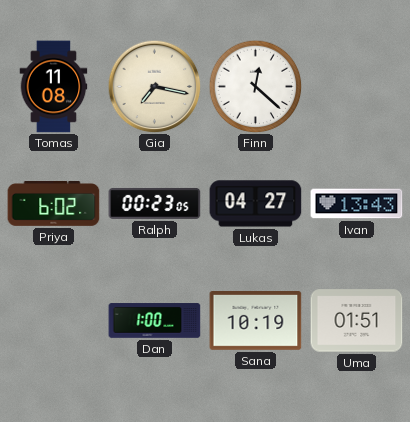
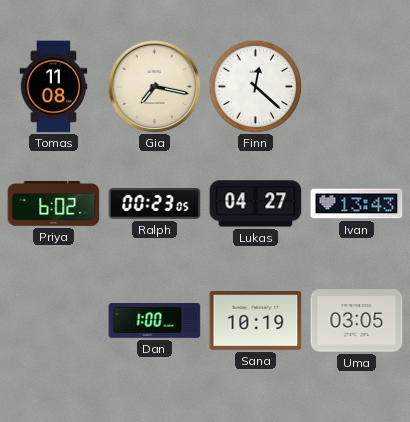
Uma: 01:51 -> 03:05 (357, 321)
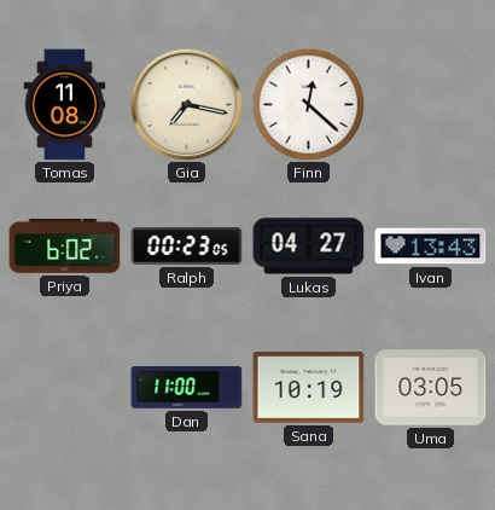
Dan: 1:00 -> 11:00 (187, 388)
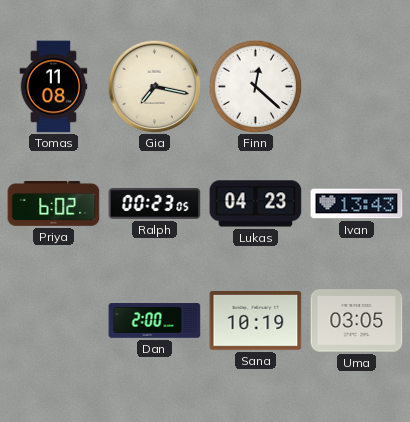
Lukas: 04:27 -> 04:23 (256, 204)
Dan: 11:00 -> 2:00 (155, 321)
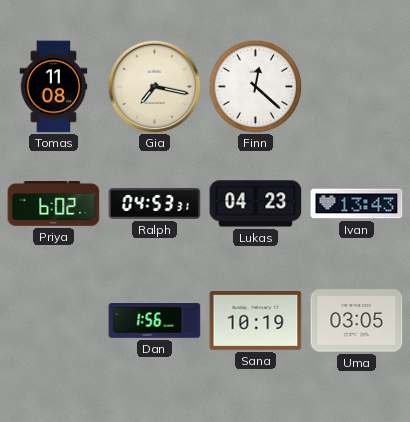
Ralph: 00:23 -> 04:53 (155, 204)
Dan: 2:00 -> 1:56 (155, 321)
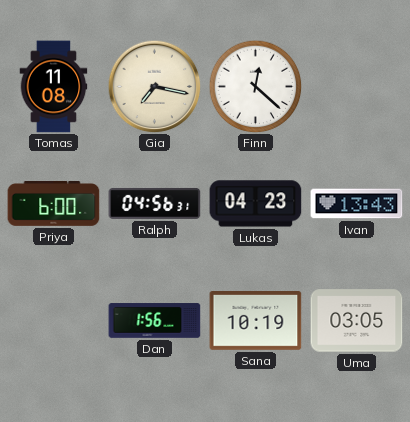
Priya: 6:02 -> 6:00 (54, 204)
Ralph: 04:53 -> 04:56 (155, 204)
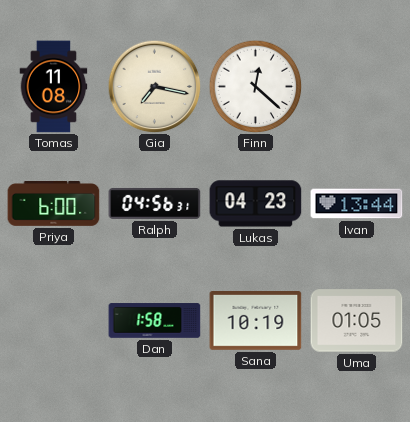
Ivan: 13:43 -> 13:44 (357, 204)
Dan: 1:56 -> 1:58 (155, 321)
Uma: 03:05 -> 01:05 (357, 321)
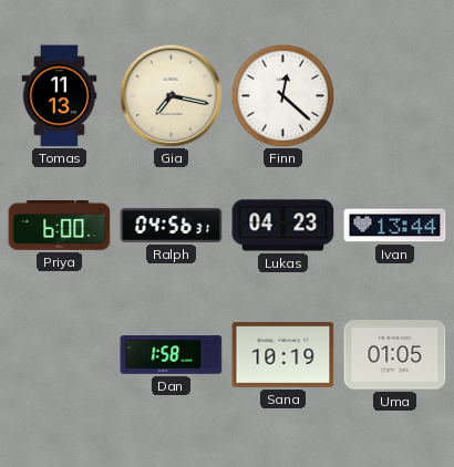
Tomas: 11:08 -> 11:13 (60, 96)
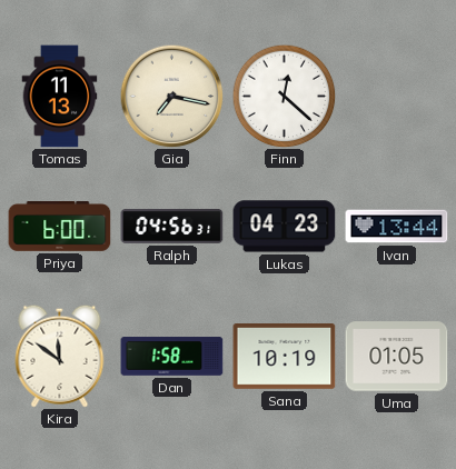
Kira: none -> 11:51 (60, 356)
